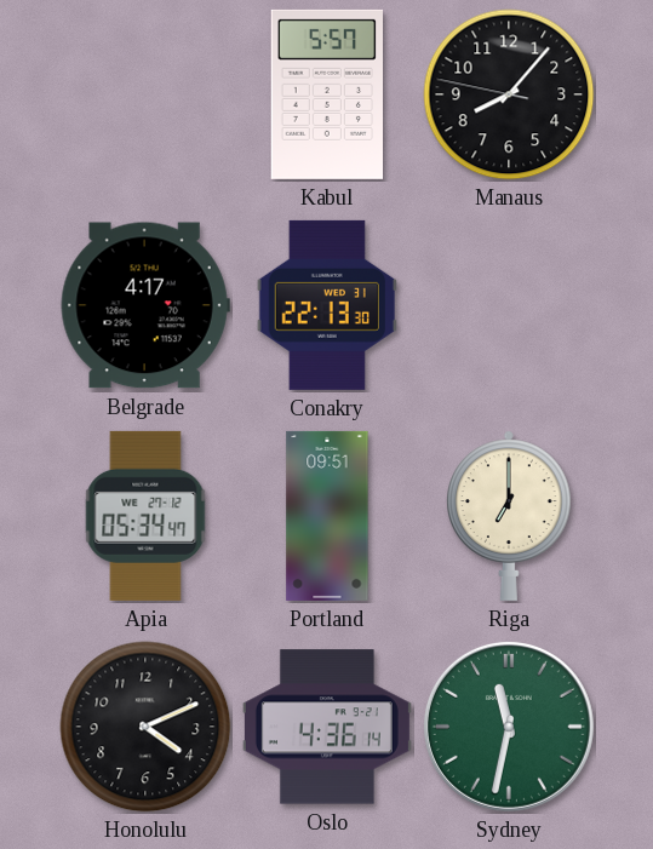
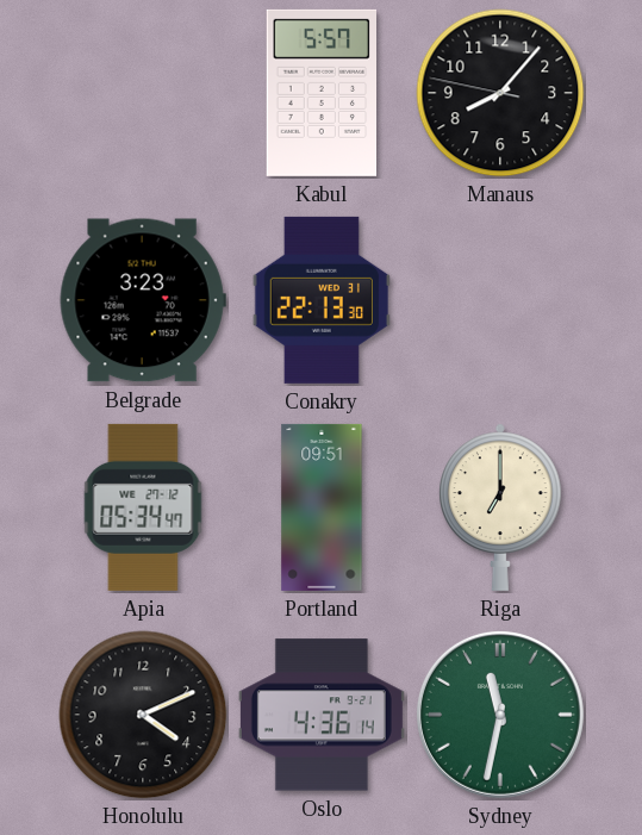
Belgrade: 4:17 -> 3:23 (143, 300)
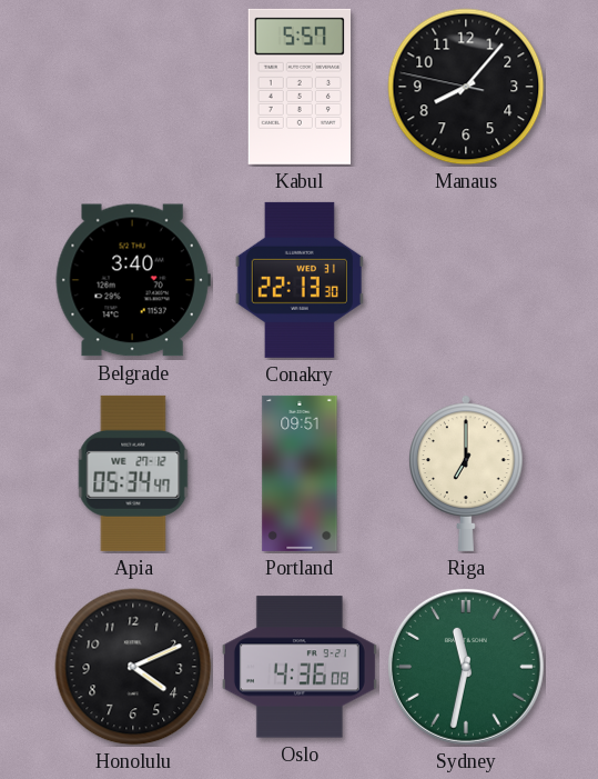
Belgrade: 3:23 -> 3:40 (133, 280)
Oslo: 4:36:14 -> 4:36:08 (300, 667)
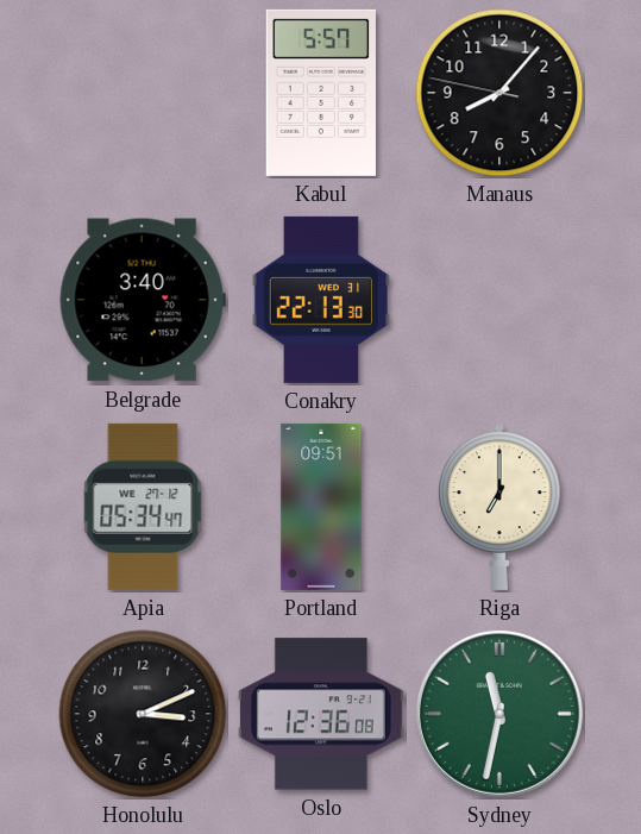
Honolulu: 4:11 -> 3:11 (143, 714)
Oslo: 4:36 -> 12:36 (321, 714)
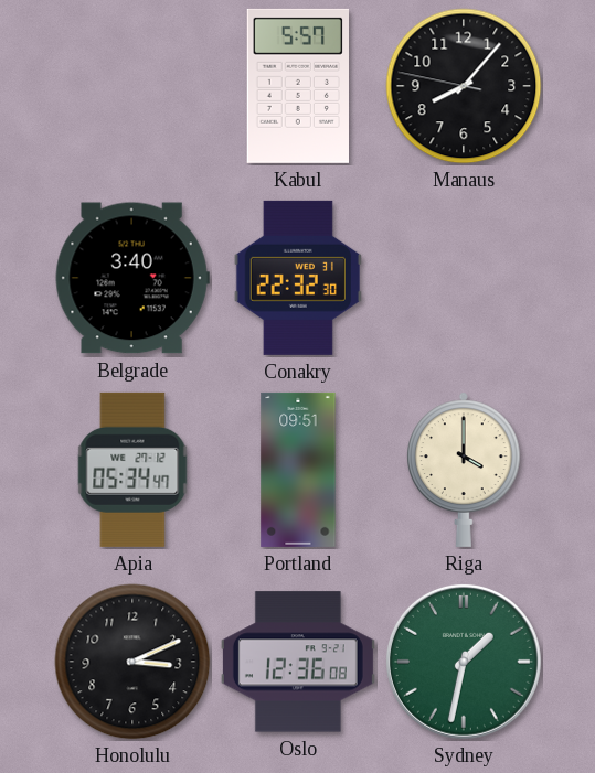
Conakry: 22:13 -> 22:32 (298, 278)
Riga: 7:00 -> 4:00 (465, 470)
Sydney: 11:32 -> 1:32 (464, 662)
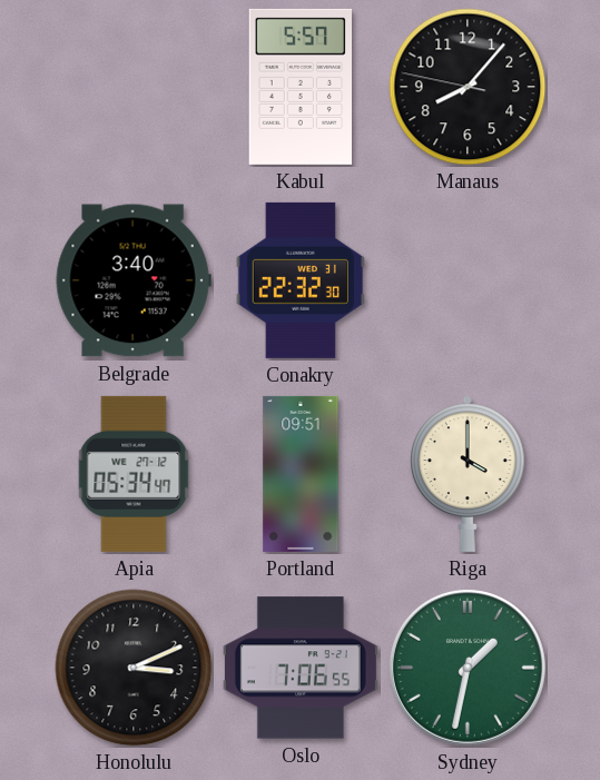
Oslo: 12:36 -> 7:06 (301, 668)
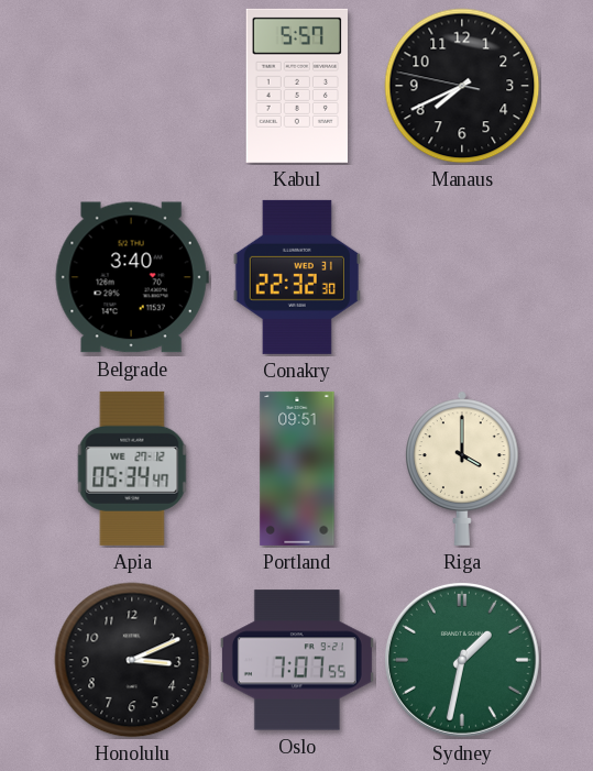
Manaus: 8:06 -> 7:40 (462, 86)
Oslo: 7:06 -> 7:07 (297, 660)
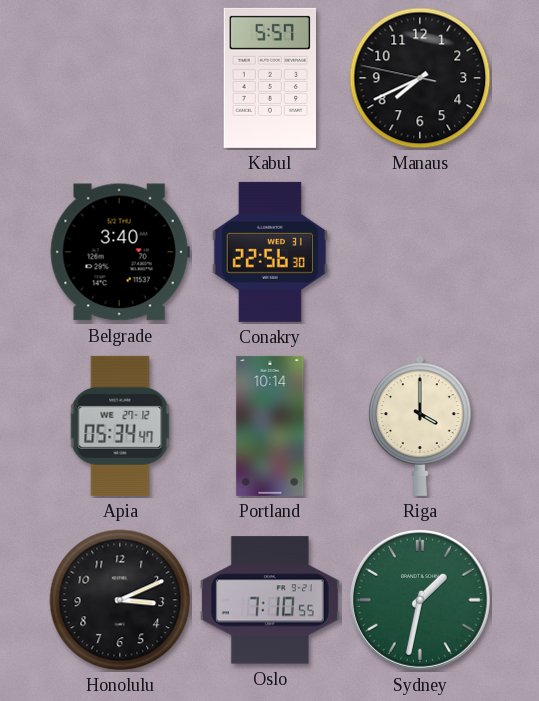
Conakry: 22:32 -> 22:56 (270, 252)
Portland: 09:51 -> 10:14 (270, 426)
Oslo: 7:07 -> 7:10 (270, 600)
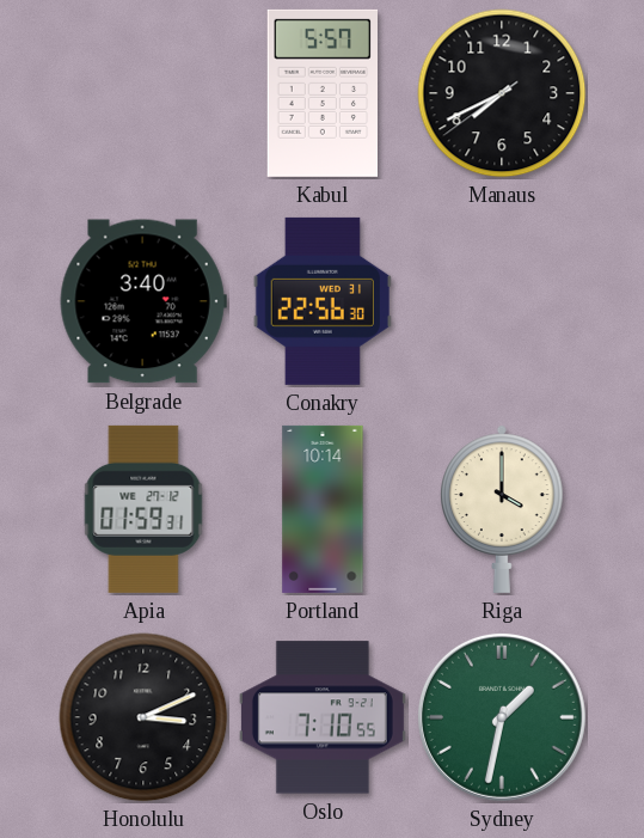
Manaus: 7:40:47 -> 7:40:39 (502, 93)
Apia: 05:34 -> 01:59 (143, 509)
